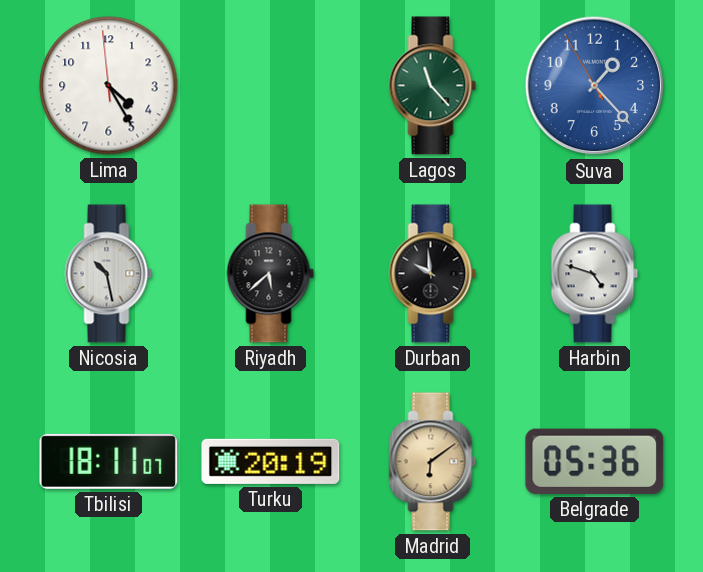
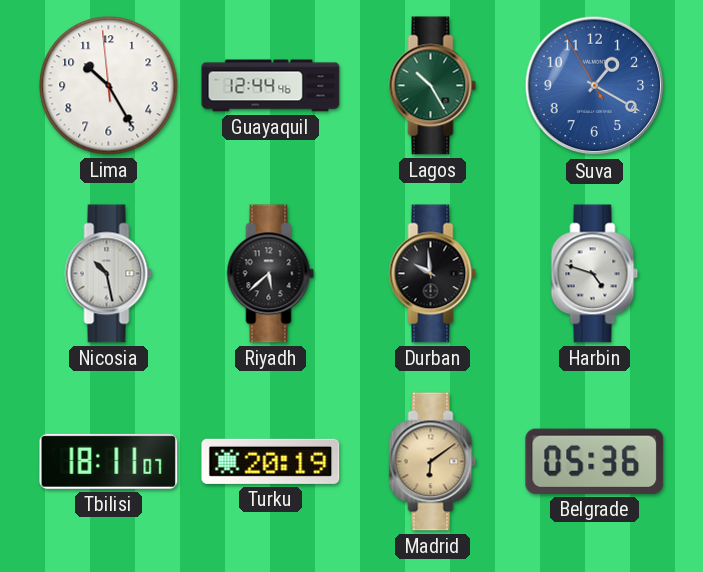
Lima: 4:24 -> 10:24 (109, 86)
Guayaquil: none -> 12:44 (271, 86)
Lagos: 11:23 -> 10:25 (433, 86)
Suva: 1:22 -> 1:19 (595, 86)
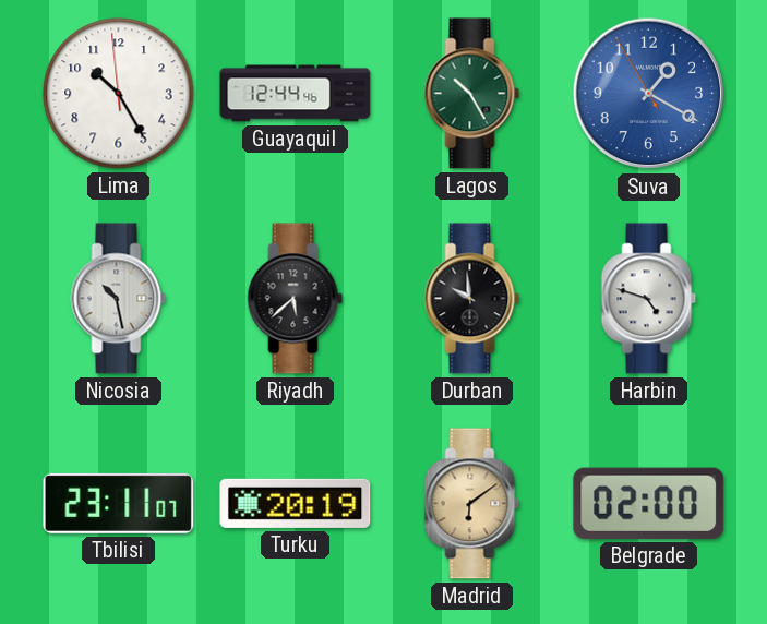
Tbilisi: 18:11 -> 23:11 (119, 503)
Belgrade: 05:36 -> 02:00 (649, 503)
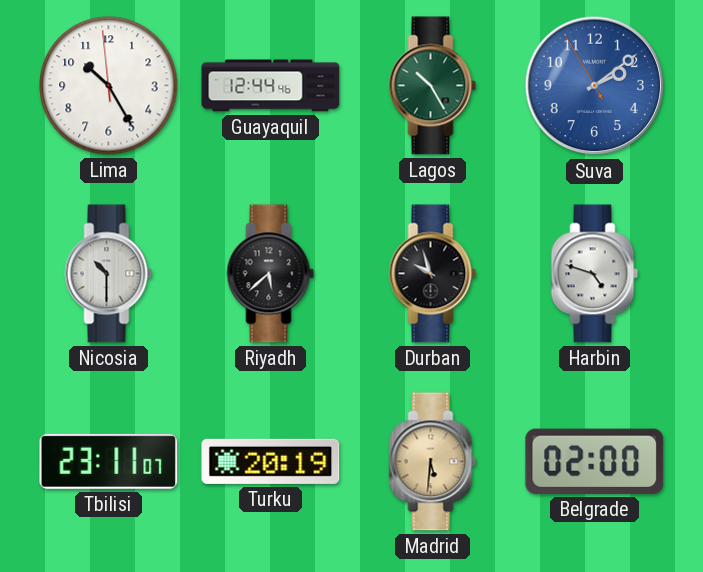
Suva: 1:19 -> 2:08 (595, 86)
Nicosia: 10:28 -> 10:30 (109, 274)
Durban: 9:59 -> 9:57 (433, 274)
Madrid: 6:09 -> 5:31 (433, 462)
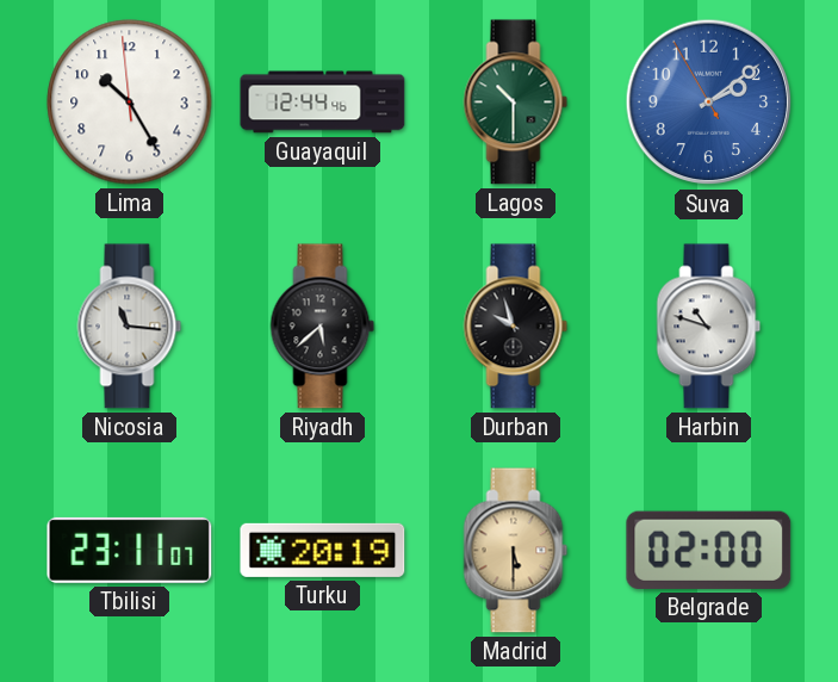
Lagos: 10:25 -> 10:30 (516, 103)
Nicosia: 10:30 -> 11:16 (130, 327)
Harbin: 4:48 -> 10:48 (709, 327)
Madrid: 5:31 -> 5:30 (516, 551)
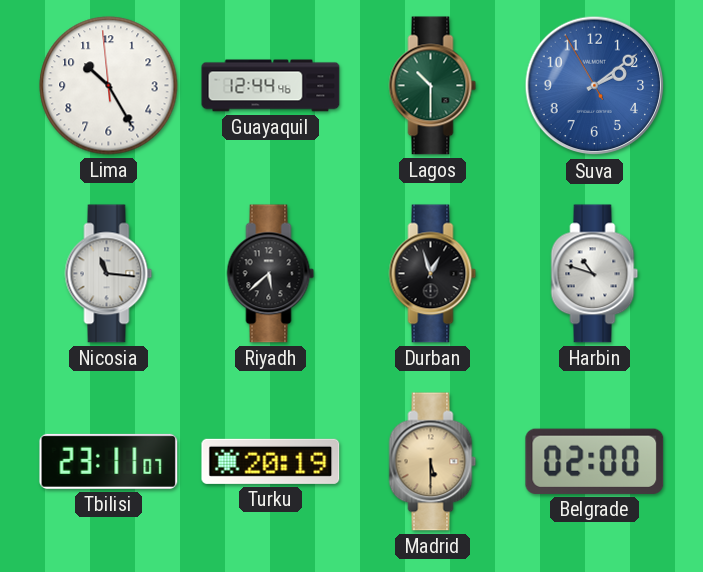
Durban: 9:57 -> 12:57 (433, 274)
